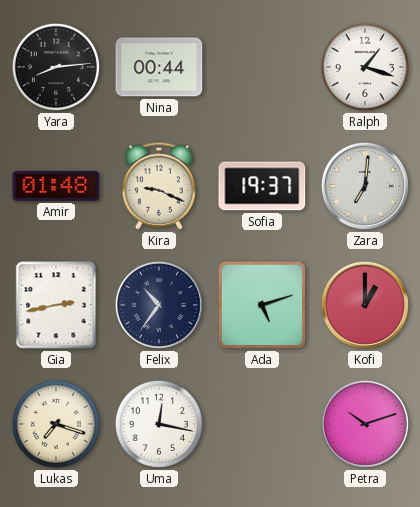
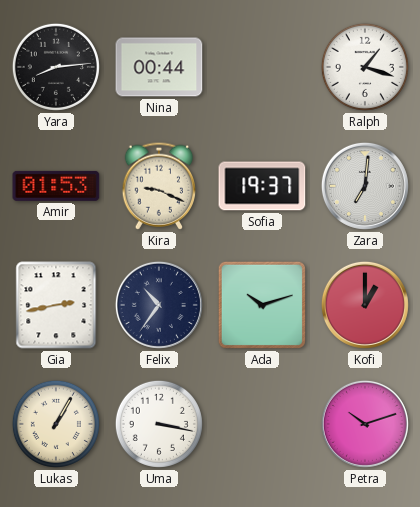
Amir: 01:48 -> 01:53 (56, 186)
Ada: 5:12 -> 10:12 (262, 305)
Lukas: 7:18 -> 1:05 (56, 424)
Uma: 12:17 -> 3:17 (159, 424)
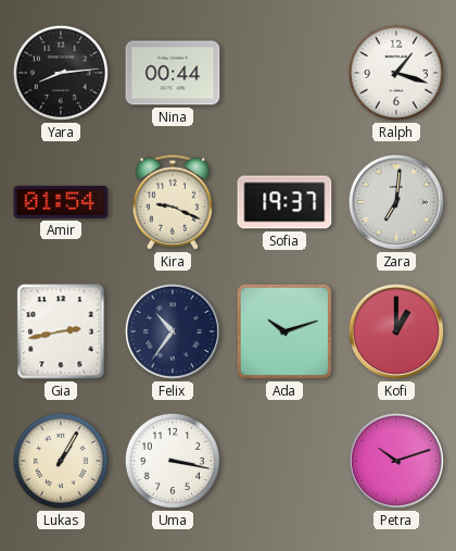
Amir: 01:53 -> 01:54 (61, 202)
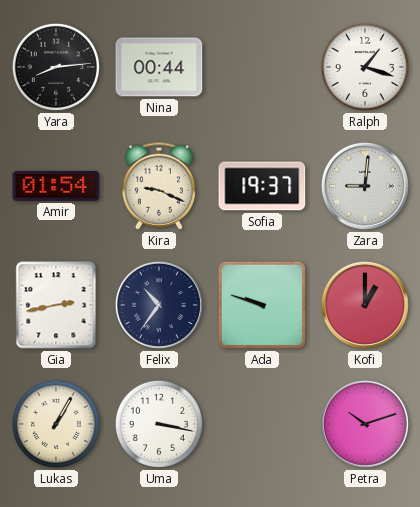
Zara: 7:01 -> 9:01 (365, 186)
Ada: 10:12 -> 9:48 (262, 305)
